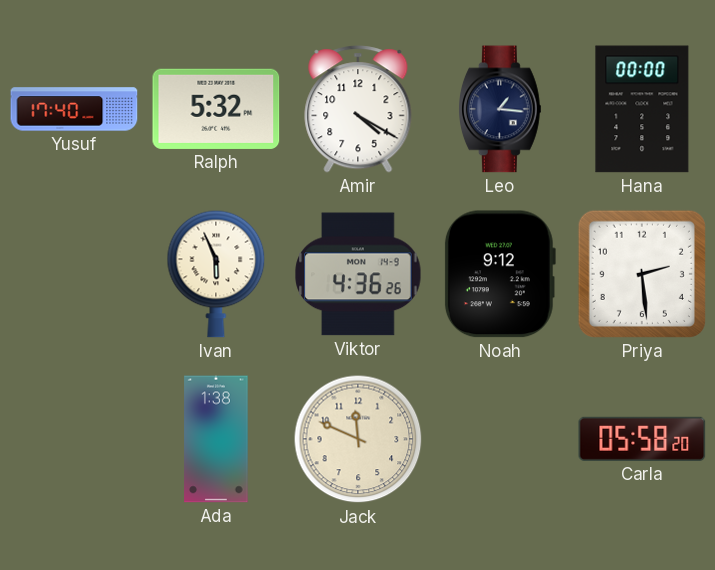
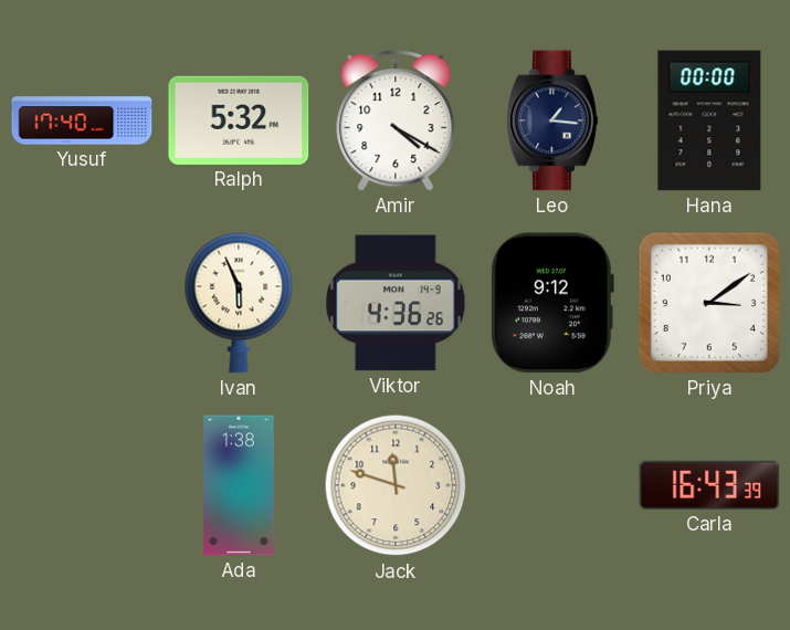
Priya: 2:29 -> 3:09 (709, 303)
Jack: 11:49 -> 11:48 (396, 485)
Carla: 05:58 -> 16:43 (709, 485)
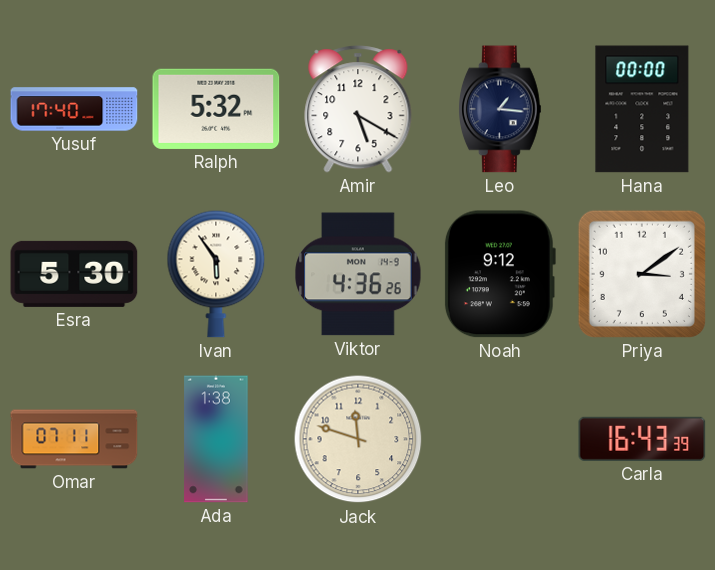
Amir: 4:20 -> 5:20 (358, 109)
Esra: none -> 5:30 (74, 274)
Ivan: 5:56 -> 5:54 (216, 274)
Omar: none -> 07:11 (74, 439)
